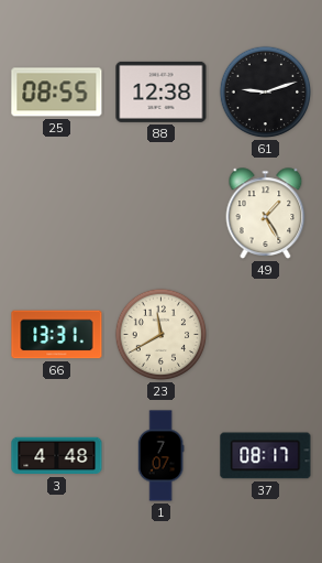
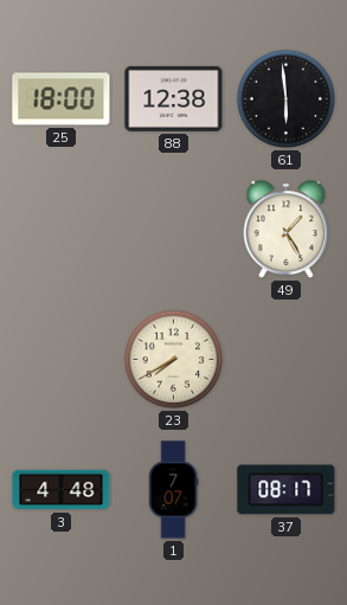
25: 08:55 -> 18:00 (62, 99)
61: 9:12 -> 5:59 (287, 99)
66: 13:31 -> none (57, 335)
23: 11:40 -> 7:40 (174, 360)
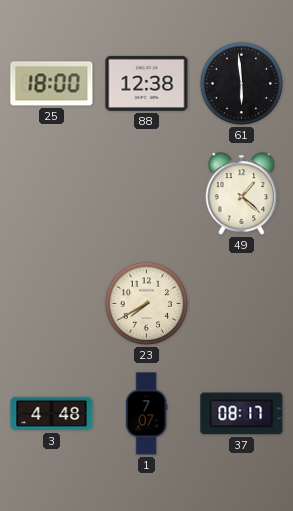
49: 1:25 -> 1:22 (242, 194)
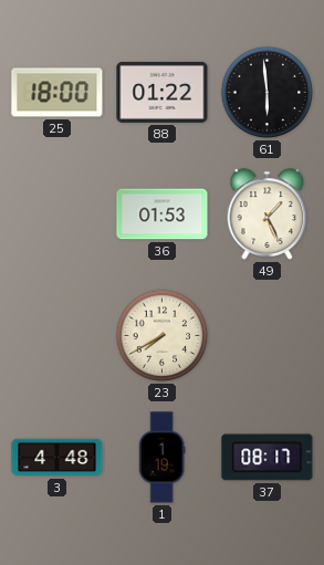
88: 12:38 -> 01:22 (163, 92)
36: none -> 01:53 (163, 215)
49: 1:22 -> 1:26 (268, 215)
1: 7:07 -> 1:19 (161, 458)
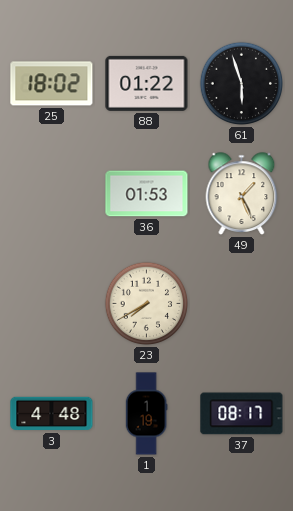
25: 18:00 -> 18:02 (52, 84)
61: 5:59 -> 5:57 (242, 84)
